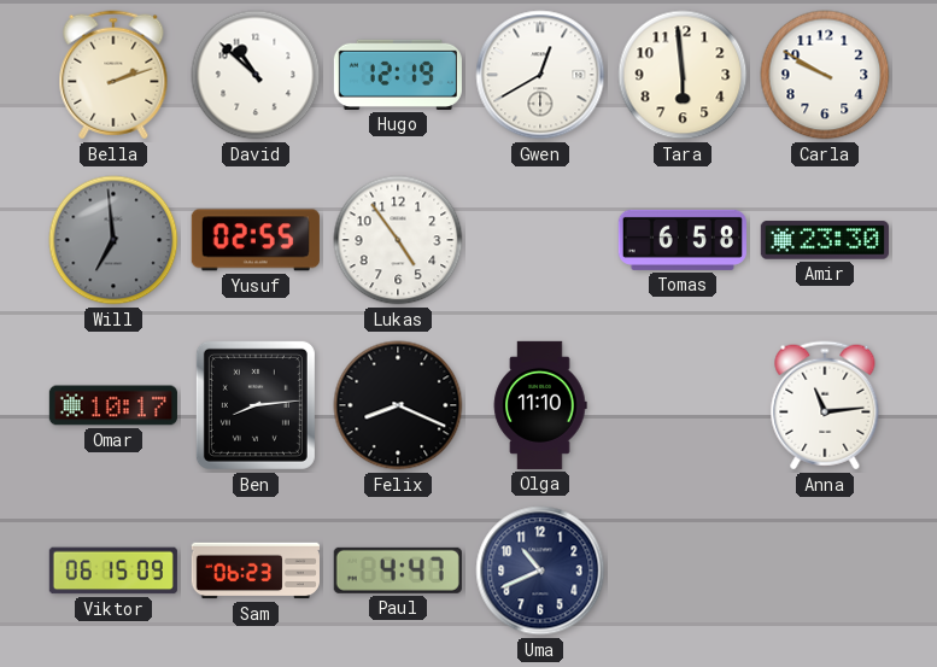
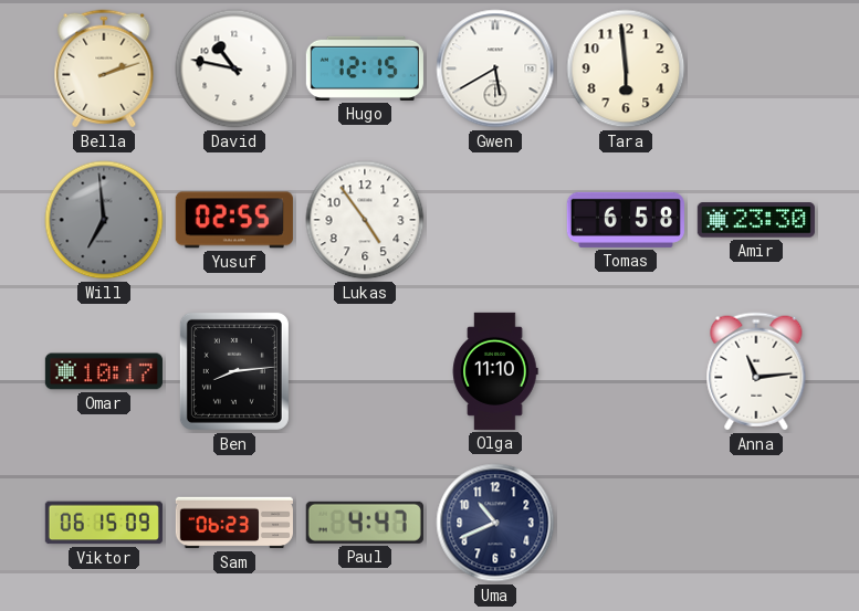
David: 10:52 -> 10:47 (234, 69)
Hugo: 12:19 -> 12:15 (365, 69)
Gwen: 12:40 -> 5:40 (495, 69)
Carla: 9:50 -> none (825, 75)
Felix: 8:19 -> none (398, 405)
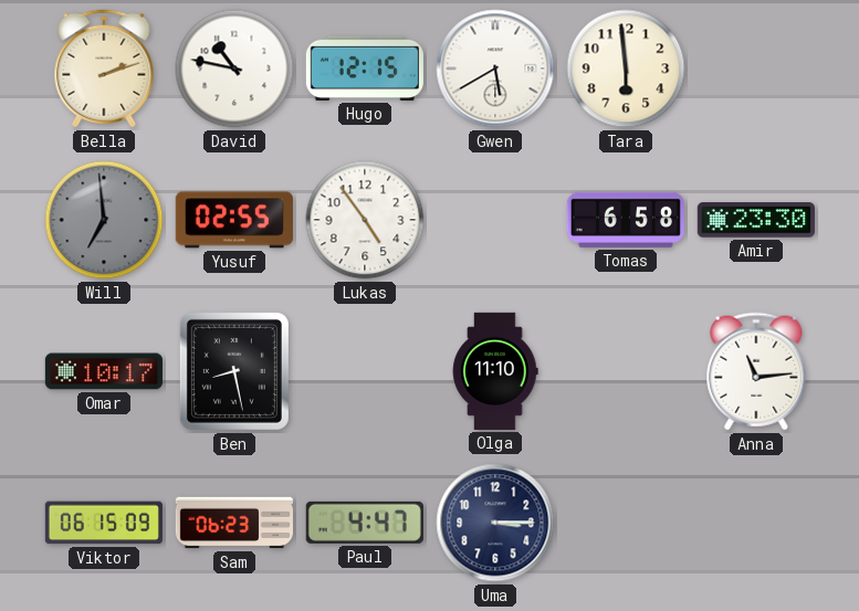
Ben: 8:14 -> 8:28 (234, 371)
Uma: 10:41 -> 3:15 (495, 523)
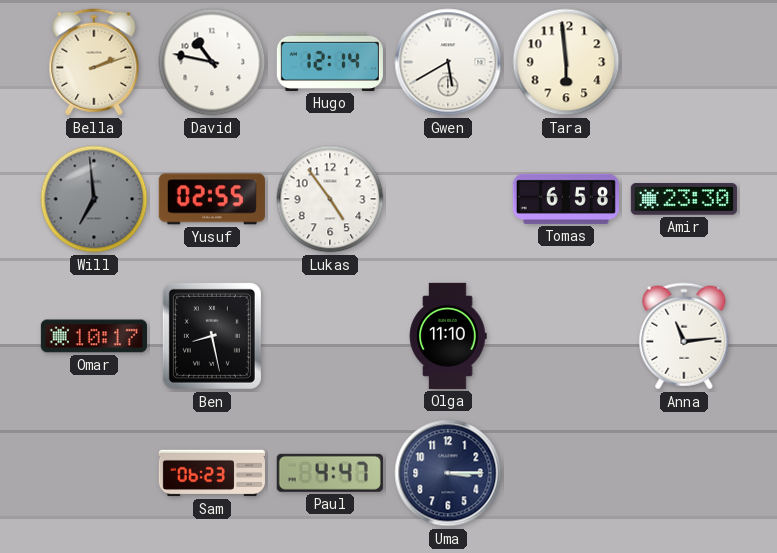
Hugo: 12:15 -> 12:14 (330, 62)
Viktor: 06:15 -> none (104, 523)
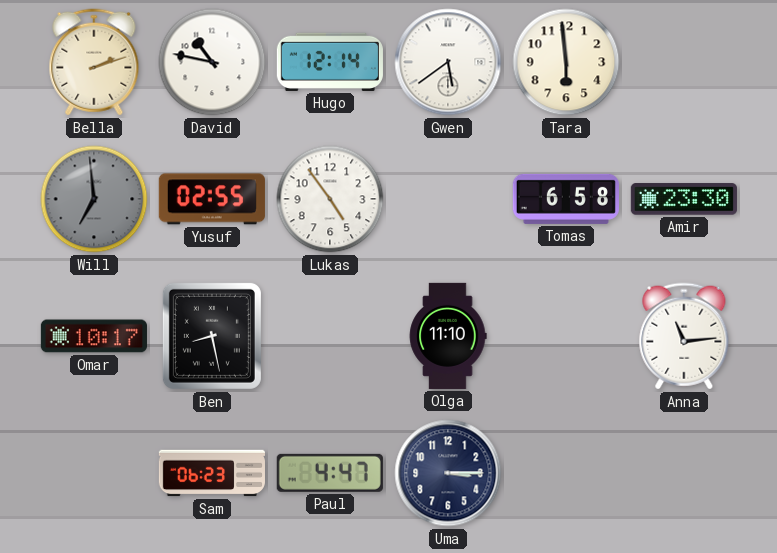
Gwen: 5:40 -> 5:39 (448, 62)
